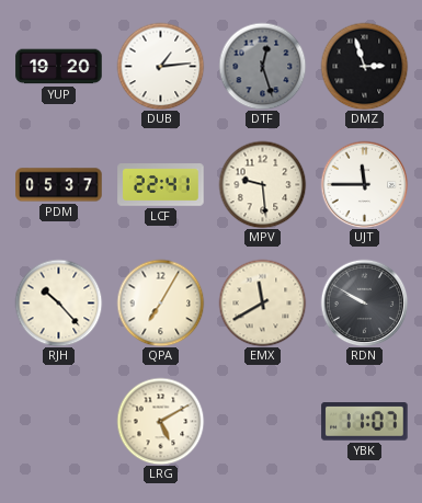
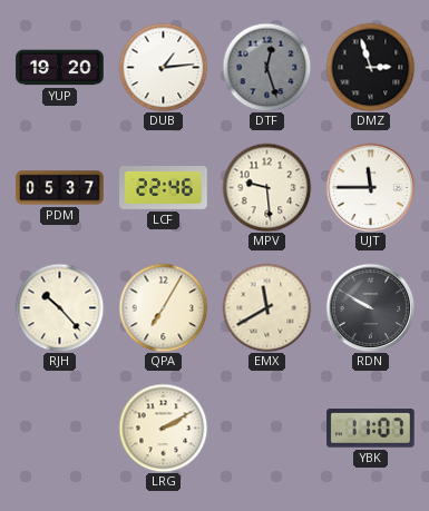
LCF: 22:41 -> 22:46 (164, 188)
LRG: 5:10 -> 2:10 (163, 428)
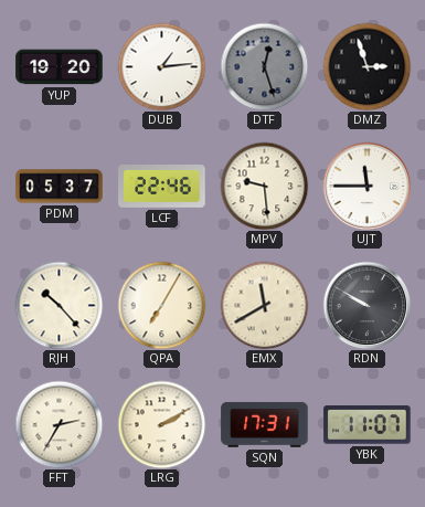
FFT: none -> 2:35 (59, 424)
SQN: none -> 17:31 (265, 424)
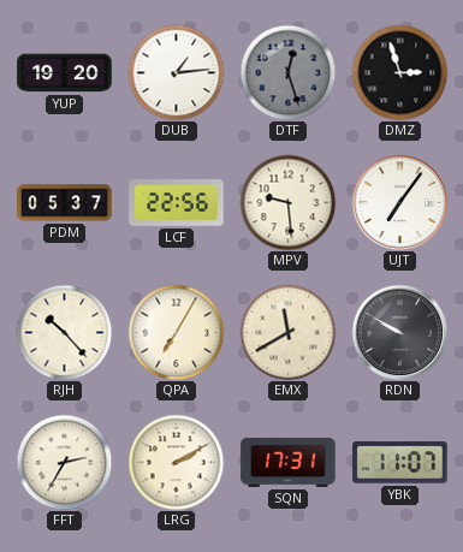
LCF: 22:46 -> 22:56 (177, 203)
UJT: 11:45 -> 7:06 (399, 202)
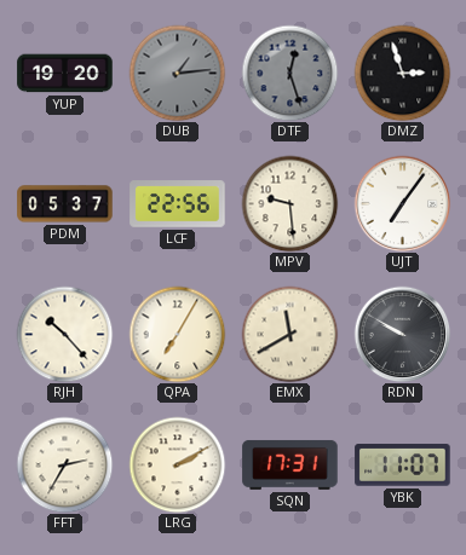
DUB dial: white -> grey (177, 73)
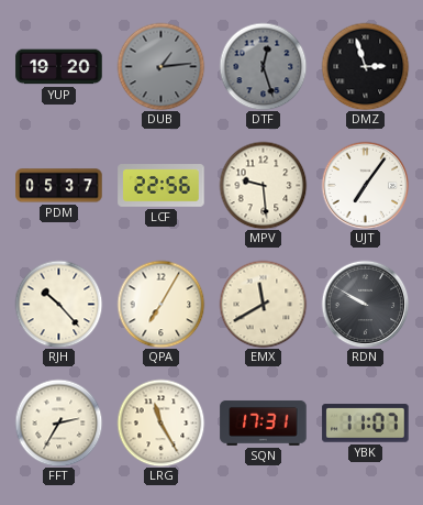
LRG: 2:10 -> 11:25 (160, 422)
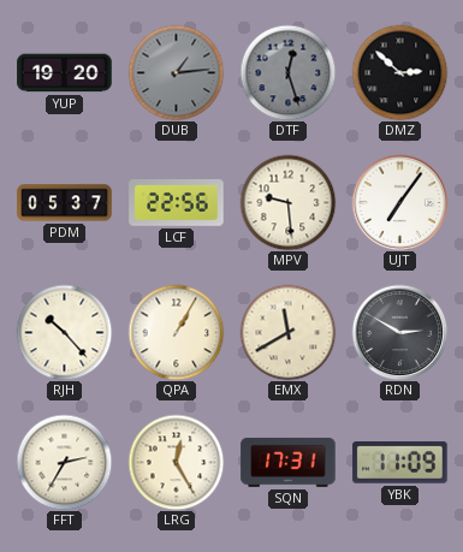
DMZ: 2:57 -> 2:52 (399, 72)
QPA: 7:05 -> 1:05 (176, 332)
RDN: 9:50 -> 2:50 (399, 332)
LRG: 11:25 -> 12:25 (176, 462)
YBK: 11:07 -> 11:09 (400, 463)
